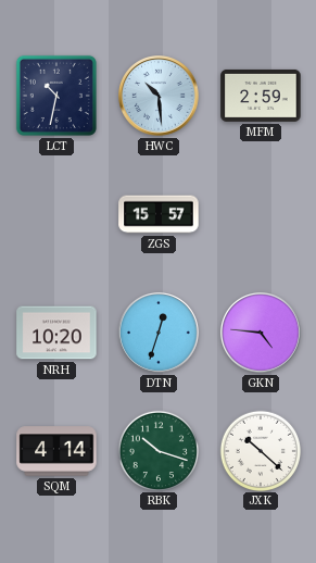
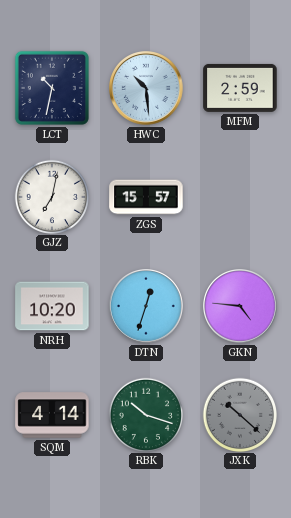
GJZ: none -> 7:02 (51, 196)
JXK dial: white -> grey (239, 414)
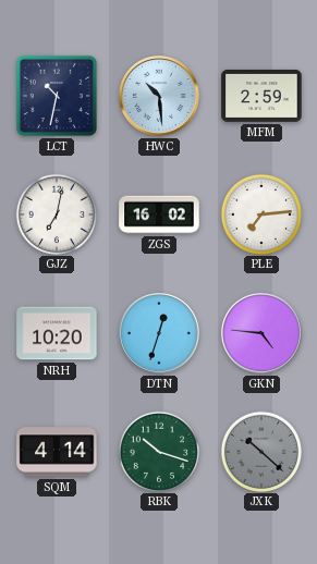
ZGS: 15:57 -> 16:02 (159, 214)
PLE: none -> 7:14 (260, 213)
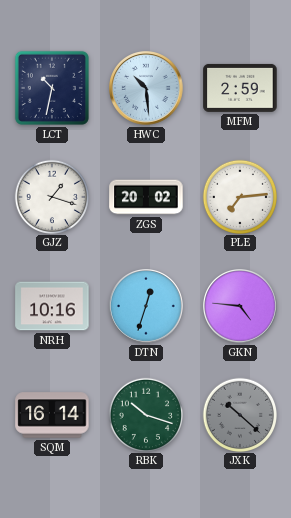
GJZ: 7:02 -> 1:18 (51, 196)
ZGS: 16:02 -> 20:02 (146, 197)
NRH: 10:20 -> 10:16 (52, 306)
SQM: 4:14 -> 16:14 (52, 415)
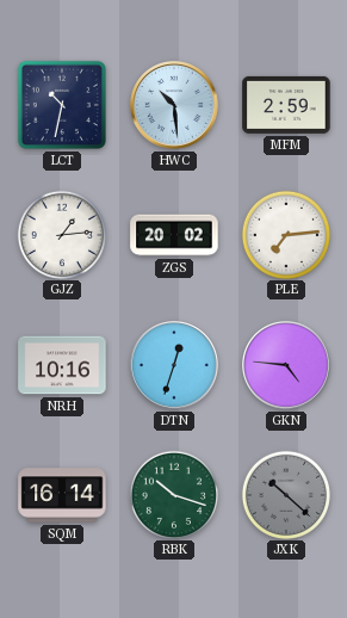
GJZ: 1:18 -> 1:14 (61, 234)
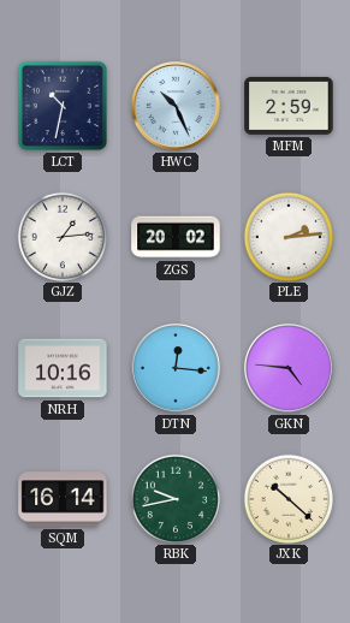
HWC: 10:29 -> 10:26 (177, 107)
PLE: 7:14 -> 2:14 (287, 236)
DTN: 12:33 -> 12:16 (177, 369)
RBK: 10:18 -> 9:43 (174, 498)
JXK dial: grey -> cream (287, 498)
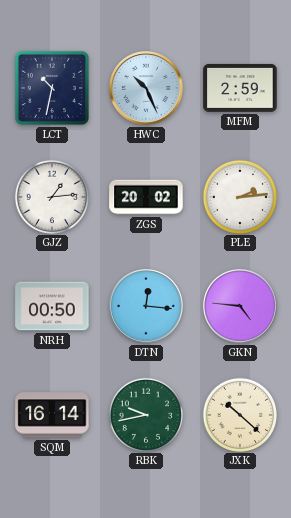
NRH: 10:16 -> 00:50 (52, 306)
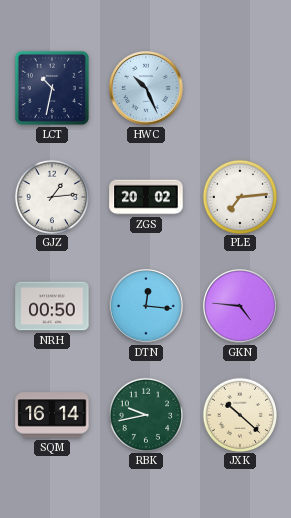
MFM: 2:59 -> none (240, 88)
PLE: 2:14 -> 7:14 (239, 196)
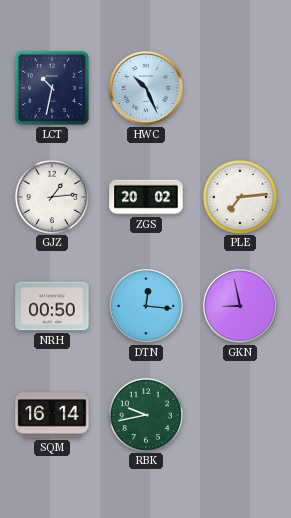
GKN: 4:46 -> 8:58 (241, 307)
JXK: 10:22 -> none (239, 414)
